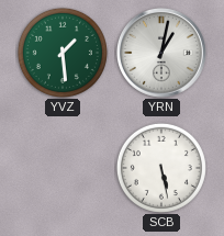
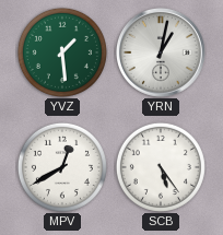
MPV: none -> 12:40 (62, 167)
SCB: 5:28 -> 5:24 (161, 167)
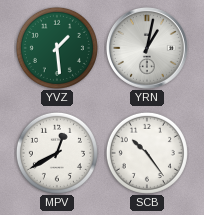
SCB: 5:24 -> 10:24 (147, 153)
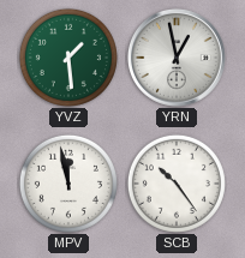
YRN: 1:02 -> 12:58 (177, 58)
MPV: 12:40 -> 11:58 (68, 184)
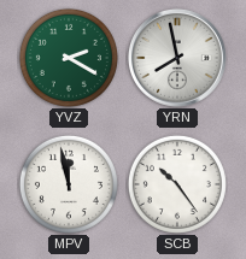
YVZ: 1:29 -> 2:20 (69, 58)
YRN: 12:58 -> 7:58 (177, 58)
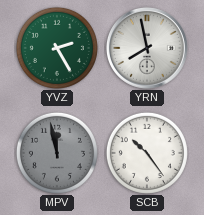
YVZ: 2:20 -> 2:25 (57, 48)
MPV dial: white -> grey (57, 153)
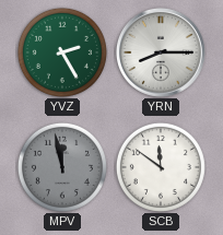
YRN: 7:58 -> 8:15 (161, 52)
SCB: 10:24 -> 11:51 (161, 167)
